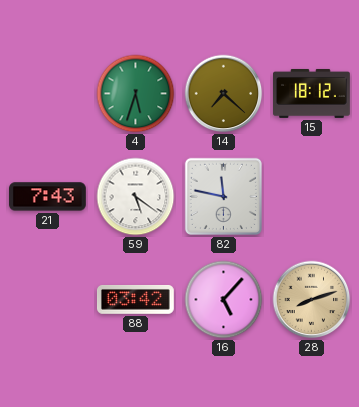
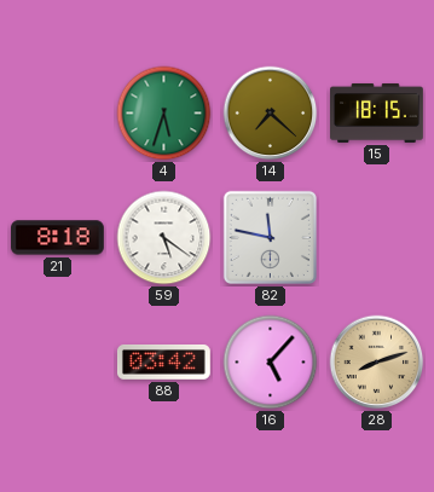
15: 18:12 -> 18:15 (377, 112)
21: 7:43 -> 8:18 (58, 238)
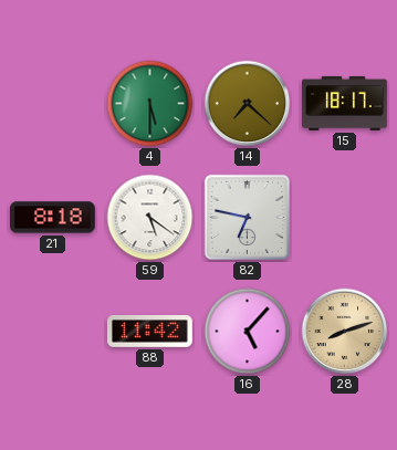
4: 5:33 -> 5:30 (150, 104)
15: 18:15 -> 18:17 (345, 103)
82: 11:47 -> 6:47 (247, 217)
88: 03:42 -> 11:42 (149, 331)
